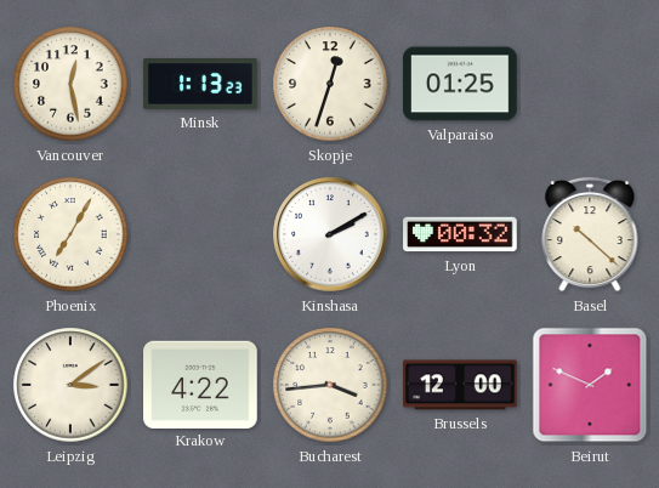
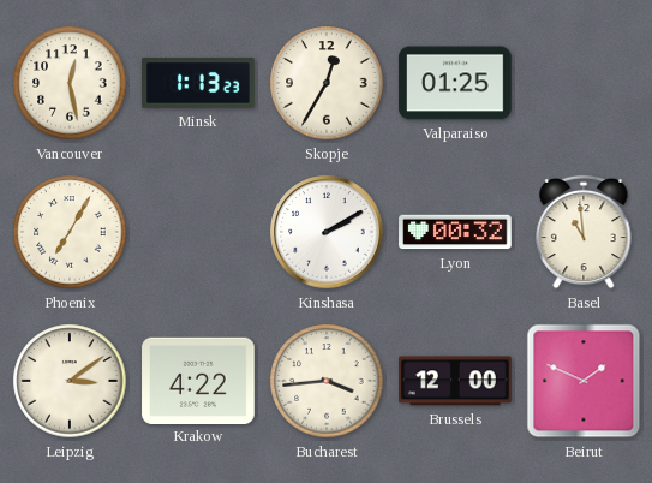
Skopje: 12:33 -> 12:35 (327, 83)
Basel: 10:22 -> 10:59 (584, 232)
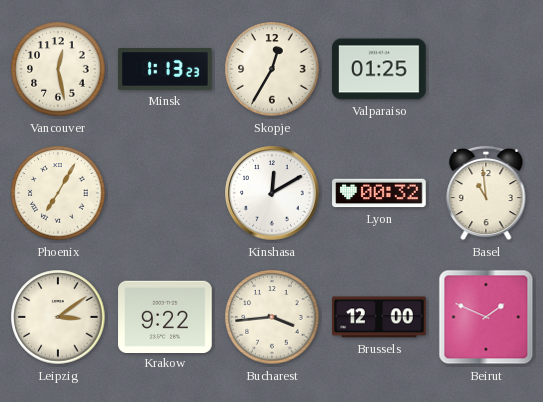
Kinshasa: 2:10 -> 12:10 (272, 193)
Krakow: 4:22 -> 9:22 (165, 316)
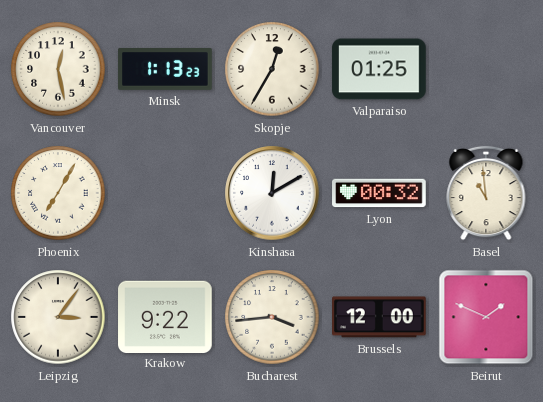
Leipzig: 3:09 -> 3:06 (58, 317)
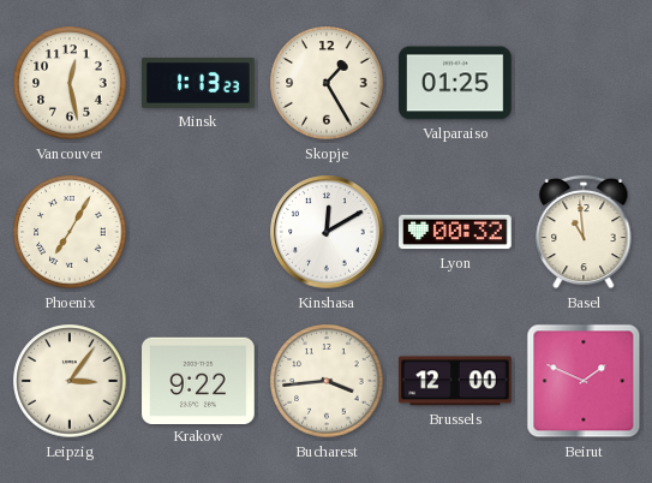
Skopje: 12:35 -> 1:25 (327, 83)
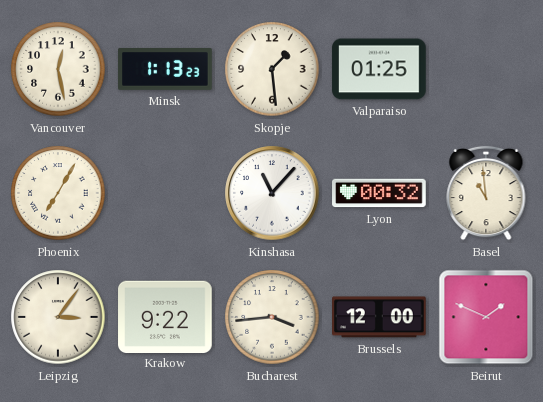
Skopje: 1:25 -> 1:29 (272, 69)
Kinshasa: 12:10 -> 11:07 (272, 193)
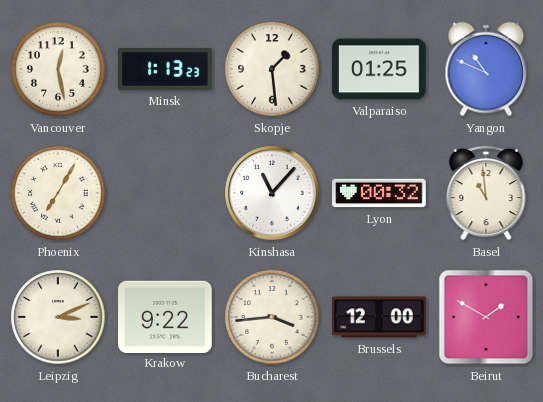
Yangon: none -> 10:49 (486, 69)
Leipzig: 3:06 -> 3:11 (58, 317)
Beirut: 1:49 -> 1:50 (486, 317)
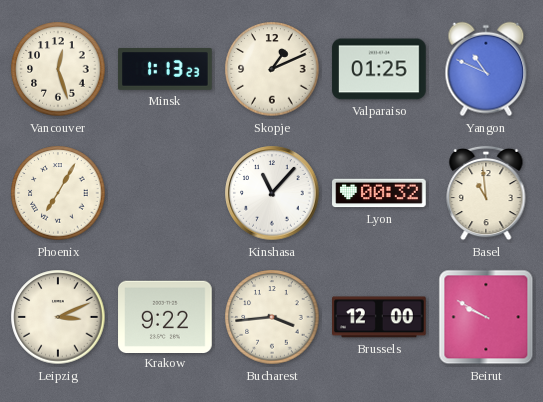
Vancouver: 12:28 -> 12:27 (58, 69)
Skopje: 1:29 -> 1:11 (272, 69)
Beirut: 1:50 -> 9:50 (486, 317)
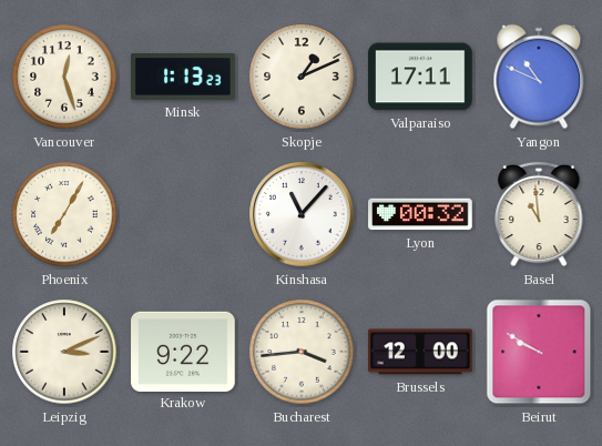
Valparaiso: 01:25 -> 17:11 (420, 77)
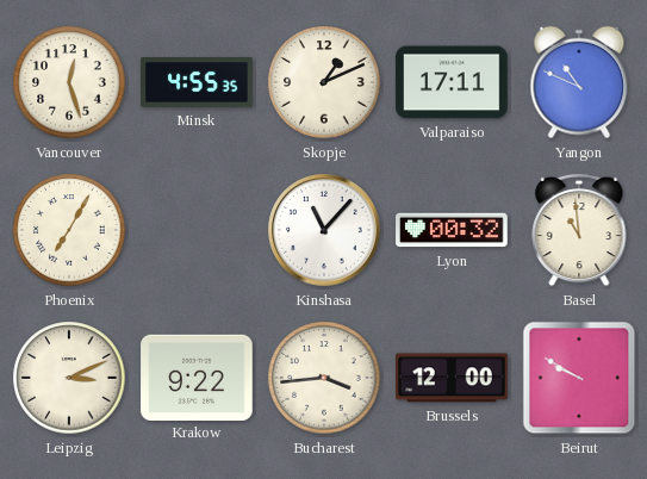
Minsk: 1:13 -> 4:55 (197, 82)
